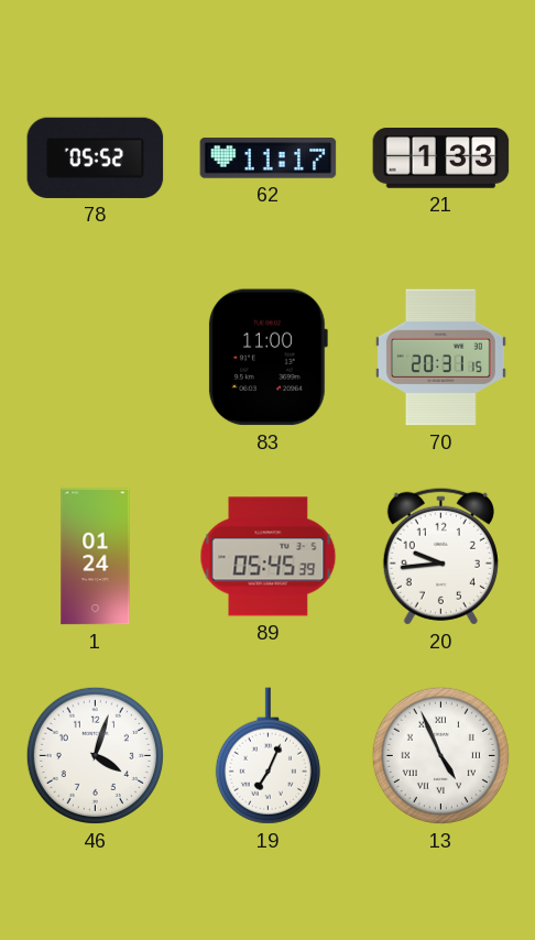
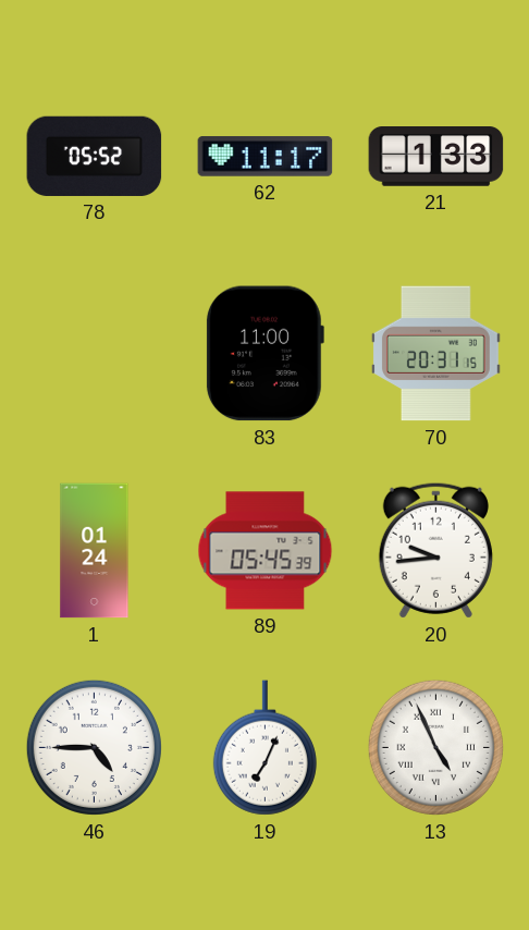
46: 4:03 -> 4:45 (94, 747)
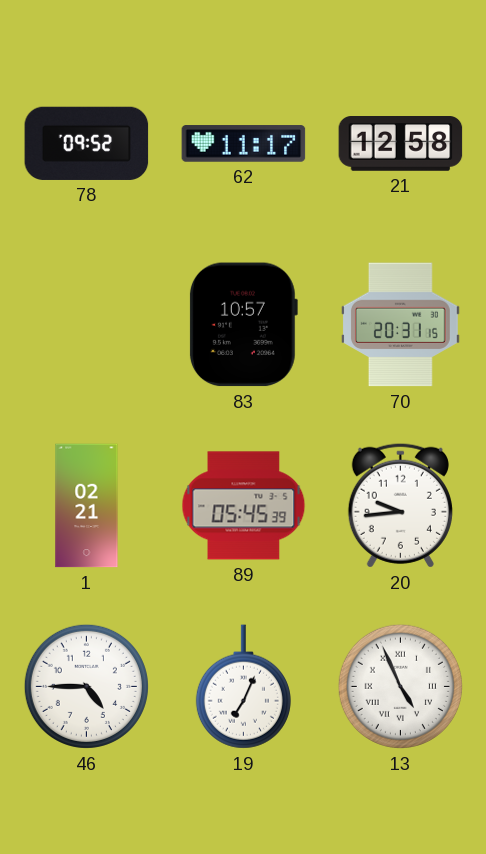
78: 05:52 -> 09:52 (87, 143)
21: 1:33 -> 12:58 (401, 144)
83: 11:00 -> 10:57 (243, 325)
1: 01:24 -> 02:21 (87, 506)
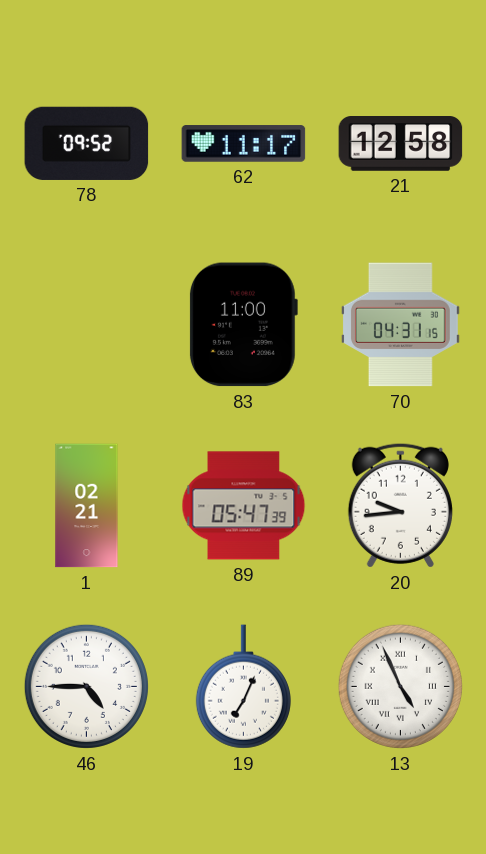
83: 10:57 -> 11:00 (243, 325)
70: 20:31 -> 04:31 (400, 325)
89: 05:45 -> 05:47 (244, 506)
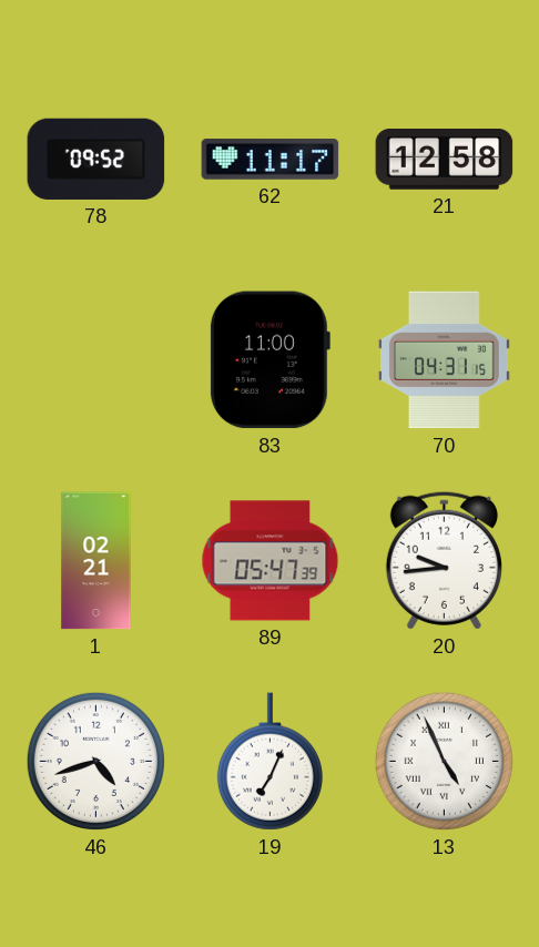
46: 4:45 -> 4:42 (95, 761)
